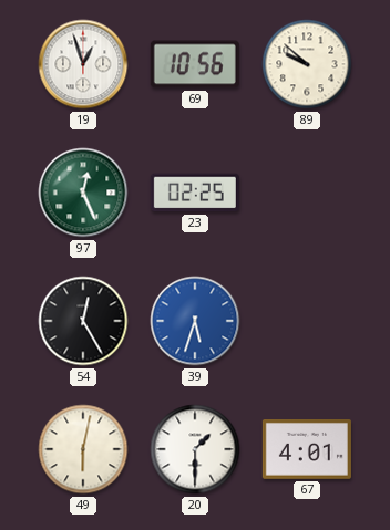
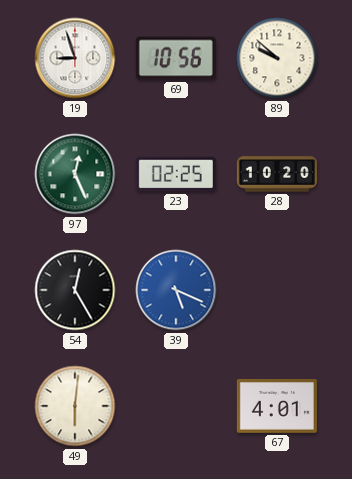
19: 12:57 -> 8:57 (75, 58)
28: none -> 10:20 (277, 174)
39: 5:33 -> 5:19 (176, 290)
49: 6:02 -> 6:01 (75, 406)
20: 1:30 -> none (195, 449)
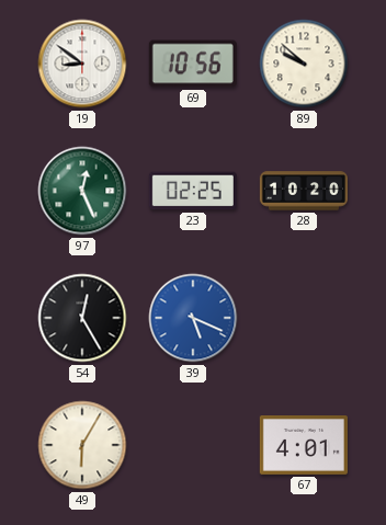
19: 8:57 -> 8:51 (82, 64)
49: 6:01 -> 6:05 (82, 445)
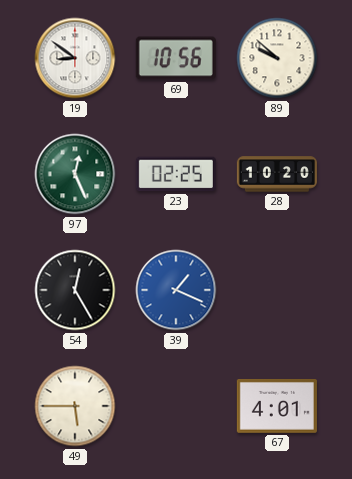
39: 5:19 -> 1:19 (176, 290)
49: 6:05 -> 5:45 (75, 406)
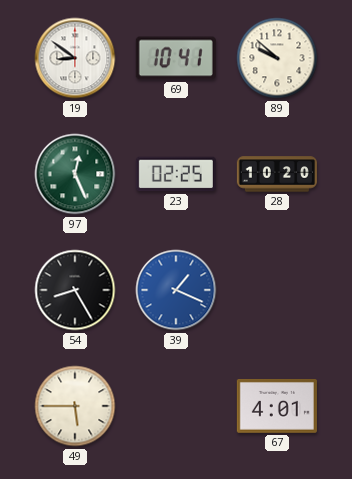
69: 10:56 -> 10:41 (176, 58)
54: 12:25 -> 8:25 (75, 290)
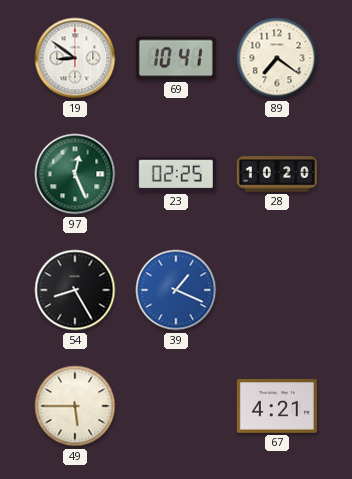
89: 9:52 -> 7:21 (277, 58)
67: 4:01 -> 4:21 (277, 407)
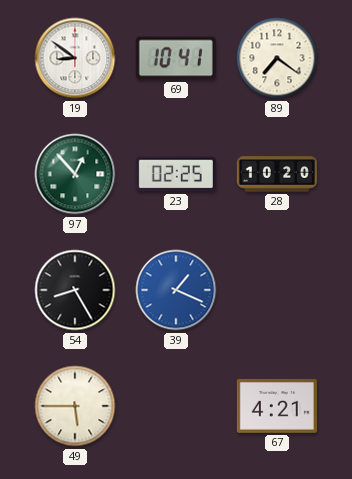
97: 12:26 -> 12:53 (75, 174)
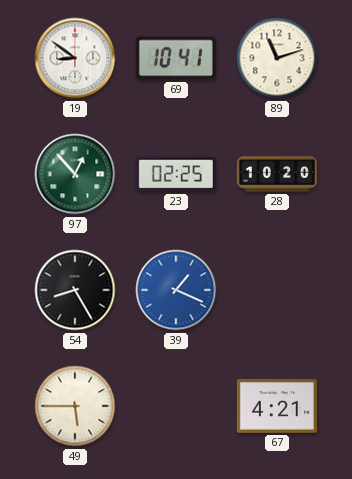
89: 7:21 -> 11:12 (277, 58)
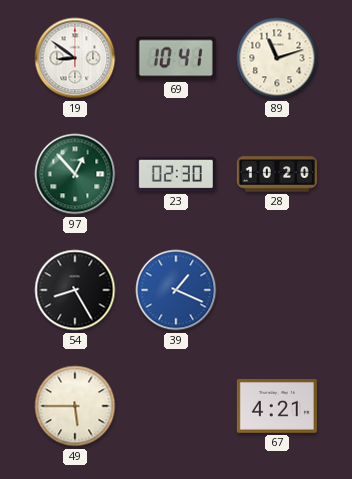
23: 02:25 -> 02:30 (176, 174)
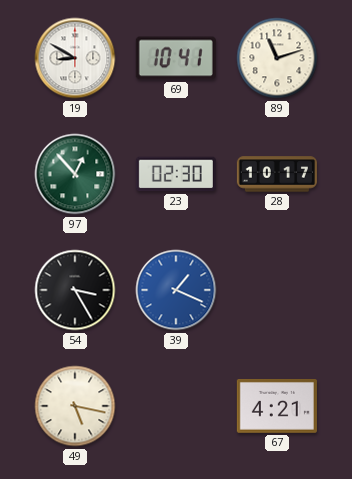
19: 8:51 -> 8:50 (75, 58)
28: 10:20 -> 10:17 (277, 174)
54: 8:25 -> 3:25 (75, 290)
49: 5:45 -> 5:17 (75, 406)
